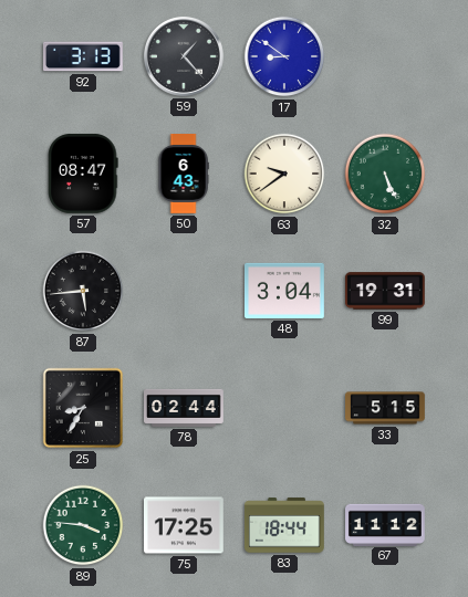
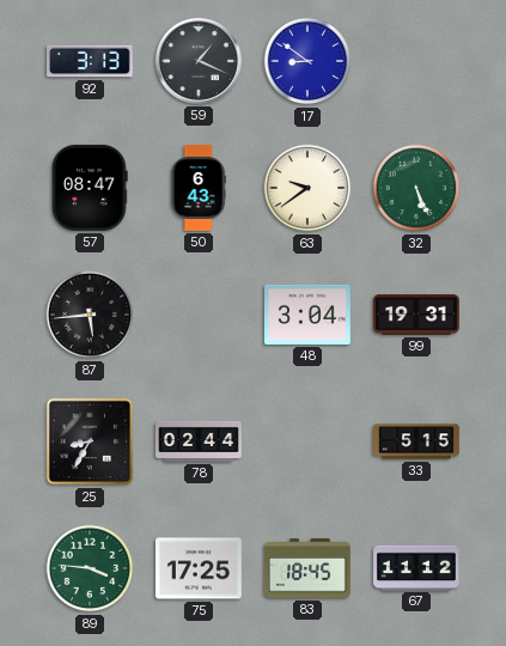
59: 1:23 -> 1:19 (199, 61)
83: 18:44 -> 18:45 (309, 568)
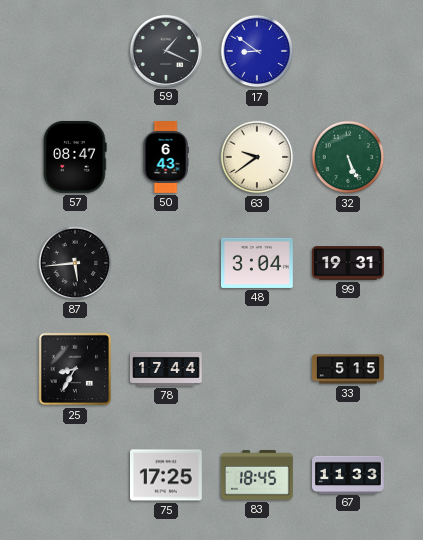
92: 3:13 -> none (91, 61)
78: 02:44 -> 17:44 (167, 369)
89: 3:46 -> none (90, 568)
67: 11:12 -> 11:33 (349, 474)
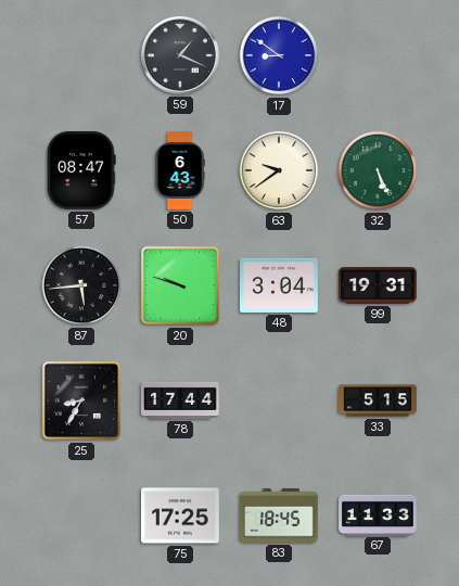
20: none -> 9:48 (180, 285)
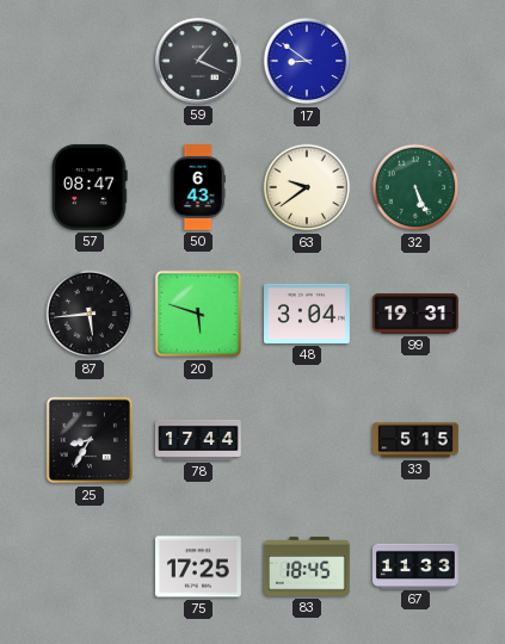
20: 9:48 -> 5:48 (198, 314)
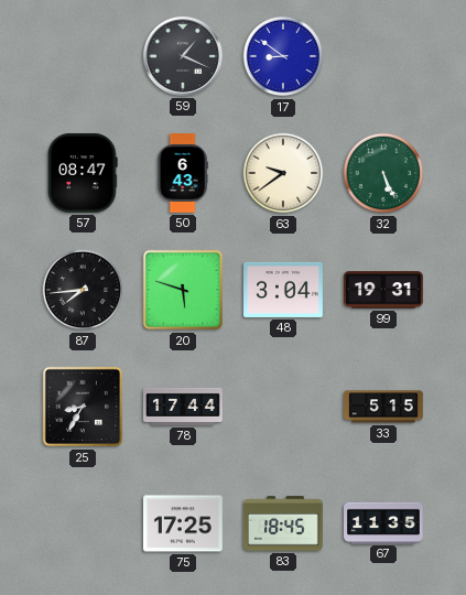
87: 5:44 -> 7:44 (83, 290)
67: 11:33 -> 11:35 (384, 522)
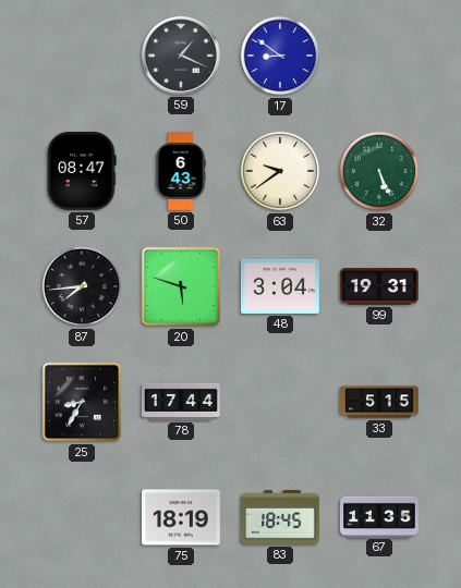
75: 17:25 -> 18:19 (182, 517)
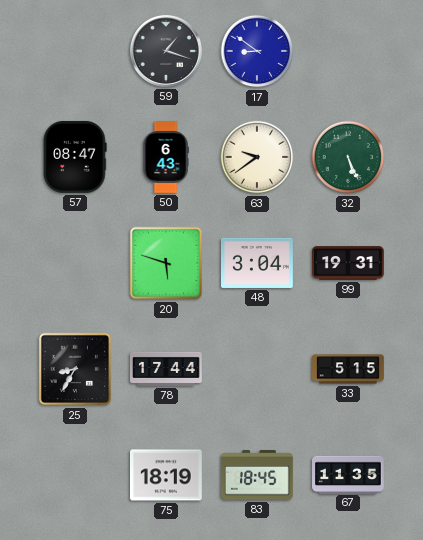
59: 1:19 -> 1:18 (166, 51)
87: 7:44 -> none (82, 286)
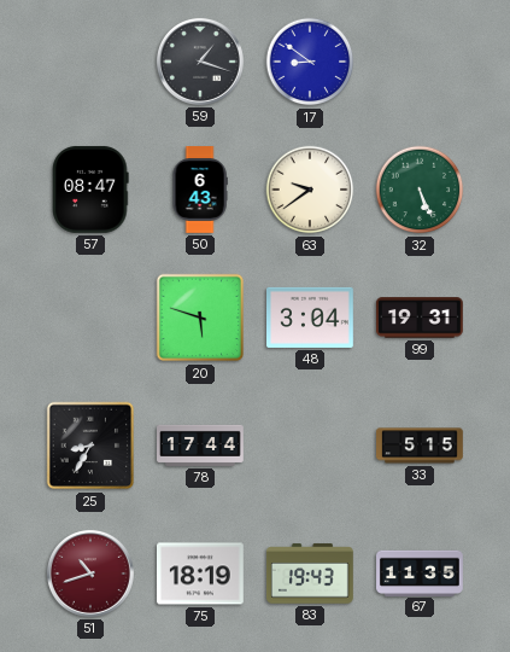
51: none -> 10:42 (90, 574)
83: 18:45 -> 19:43 (311, 574)
